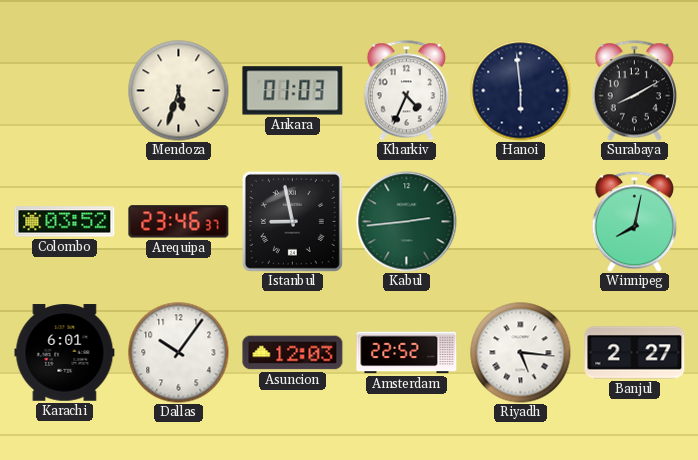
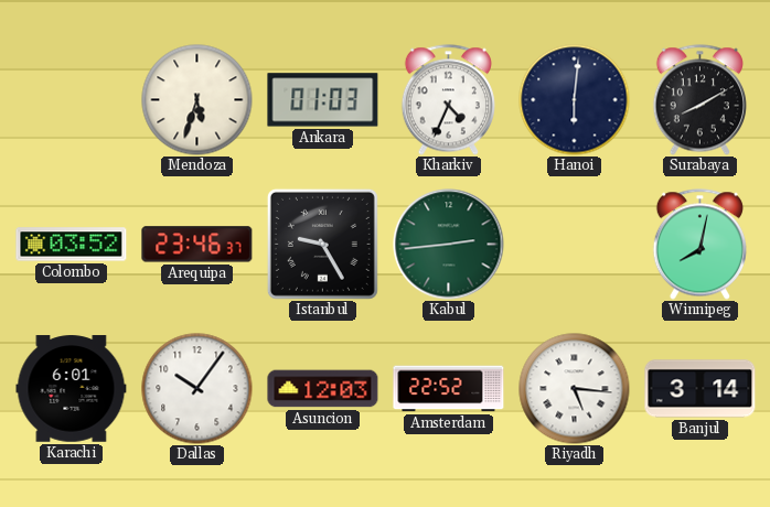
Hanoi: 5:59 -> 6:01 (575, 100)
Istanbul: 8:58 -> 9:25 (322, 244)
Banjul: 2:27 -> 3:14 (701, 389)
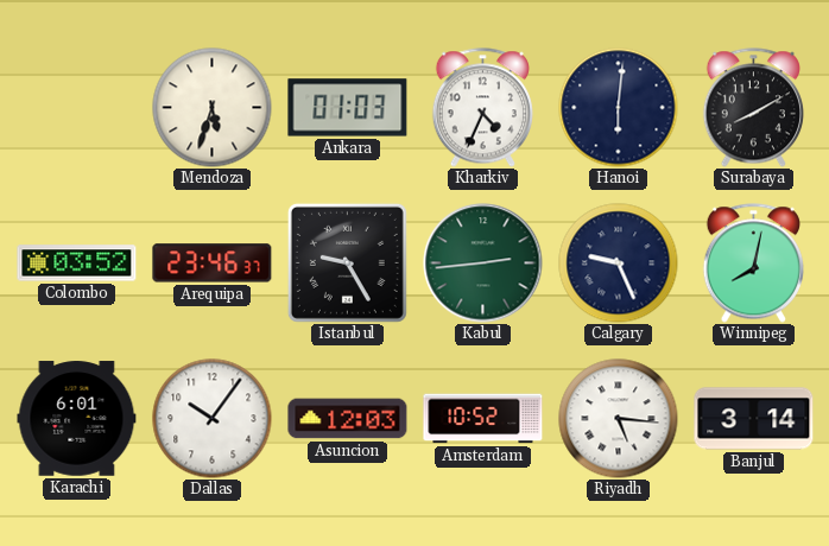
Calgary: none -> 9:26 (619, 264)
Amsterdam: 22:52 -> 10:52 (483, 419)
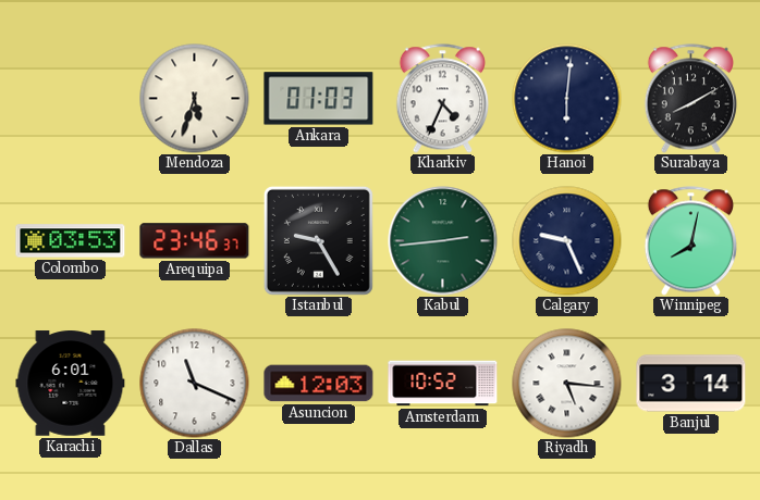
Colombo: 03:52 -> 03:53 (71, 241)
Dallas: 10:06 -> 11:19 (195, 384)
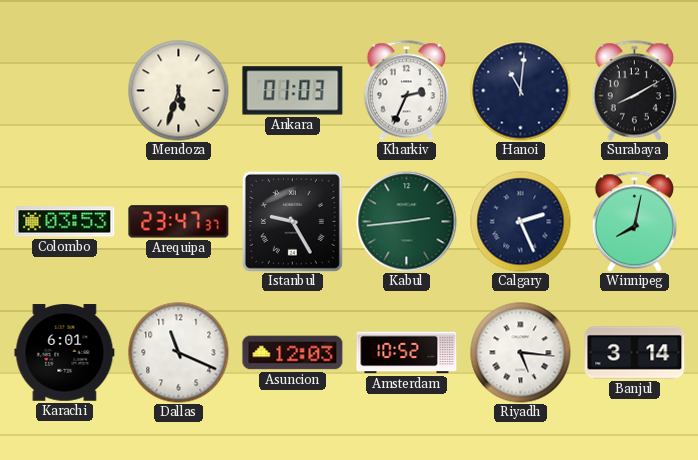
Kharkiv: 4:34 -> 2:34 (406, 91)
Hanoi: 6:01 -> 11:01 (521, 91)
Arequipa: 23:46 -> 23:47 (179, 222)
Calgary: 9:26 -> 2:26 (521, 222)
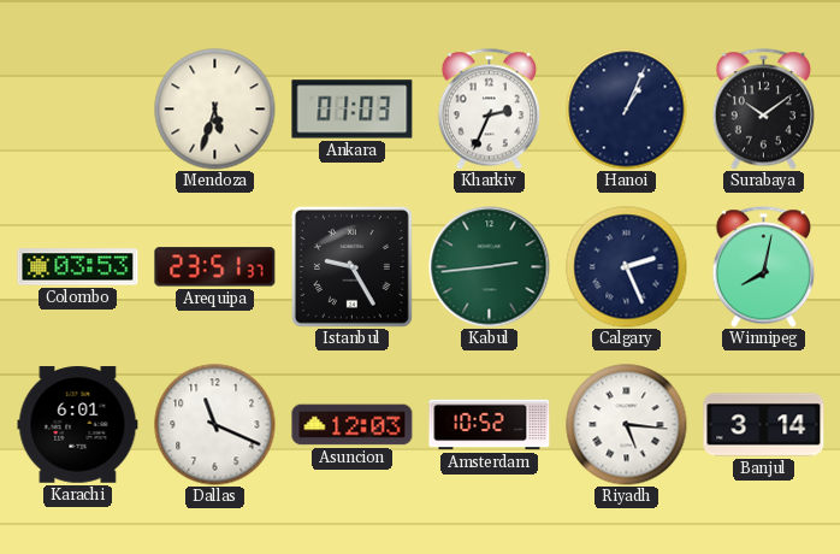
Hanoi: 11:01 -> 1:04 (627, 110)
Surabaya: 8:10 -> 10:09 (763, 110)
Arequipa: 23:47 -> 23:51 (215, 267)
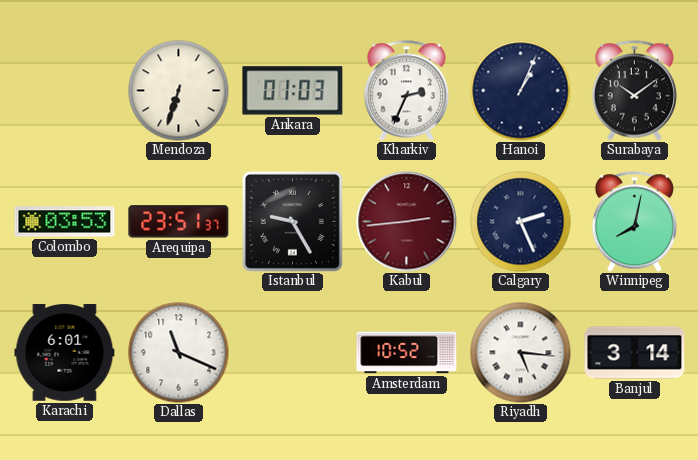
Mendoza: 5:33 -> 6:33 (179, 91)
Kabul dial: green -> burgundy (407, 222)
Asuncion: 12:03 -> none (353, 425)
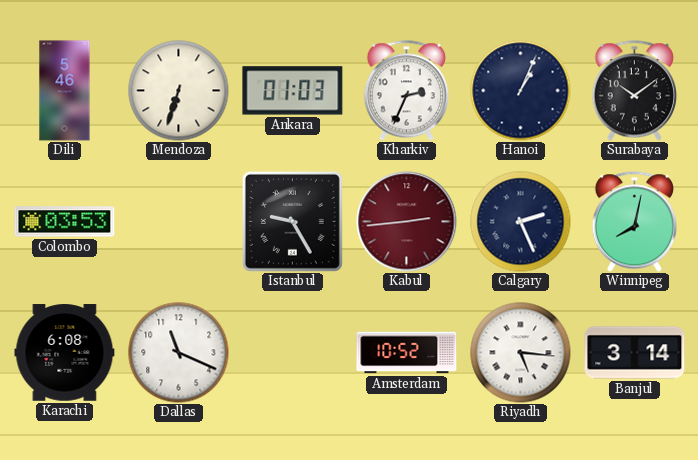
Dili: none -> 5:46 (65, 91)
Arequipa: 23:51 -> none (179, 222)
Karachi: 6:01 -> 6:08 (65, 353)
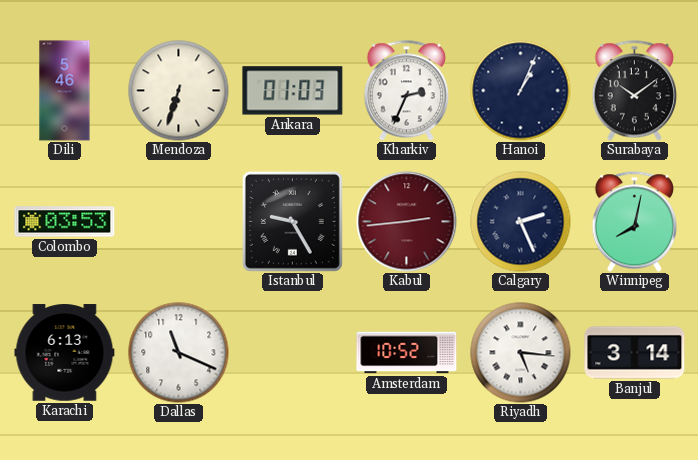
Karachi: 6:08 -> 6:13 (65, 353)
